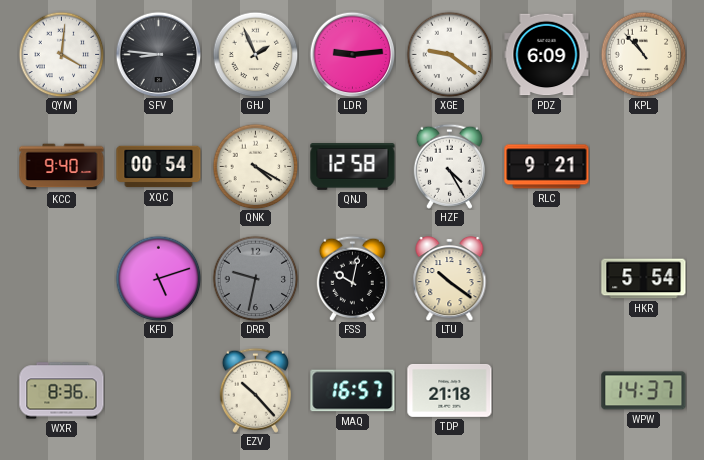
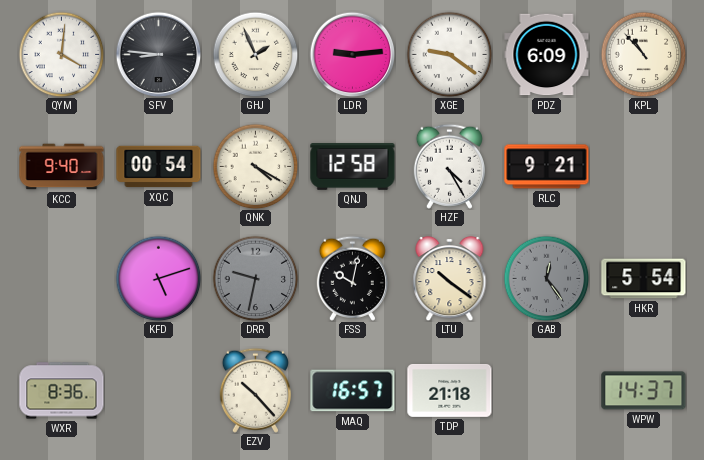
GAB: none -> 12:24 (546, 278)
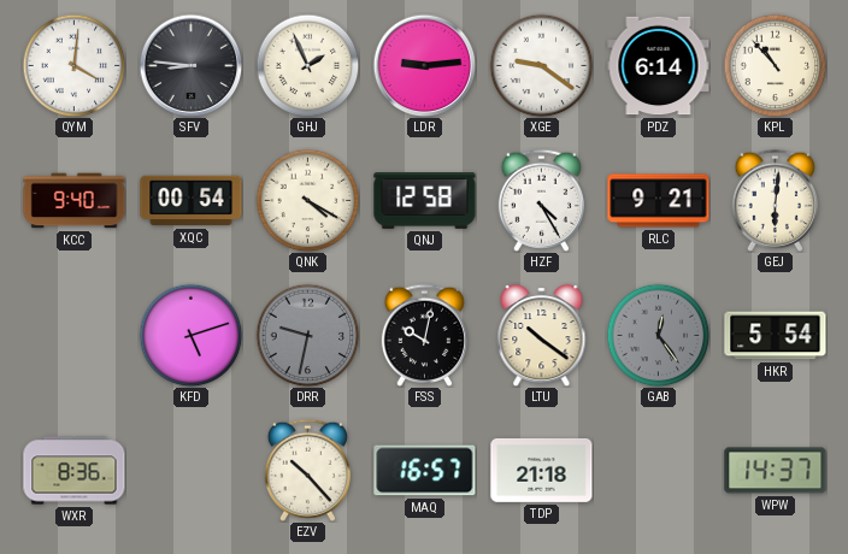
PDZ: 6:09 -> 6:14 (659, 66)
GEJ: none -> 6:01 (775, 200)
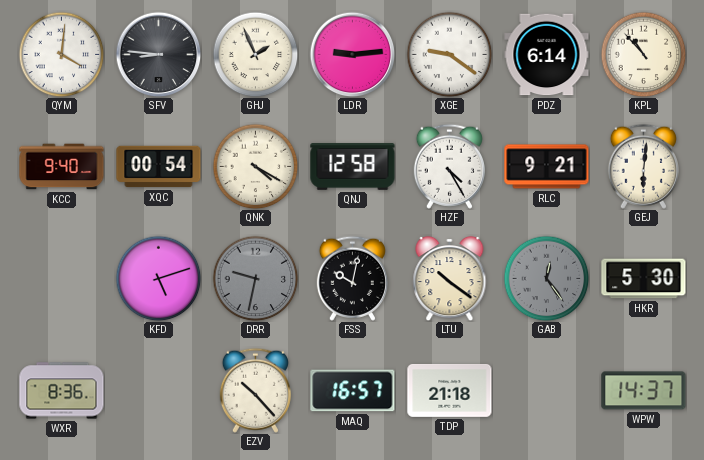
HKR: 5:54 -> 5:30 (644, 279)
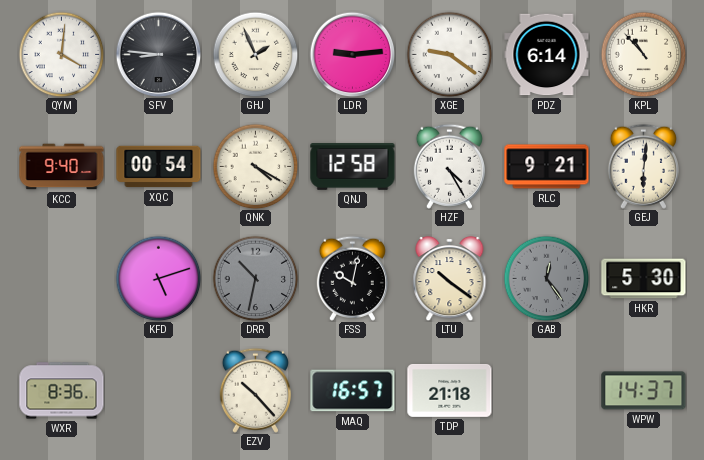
DRR: 9:32 -> 10:32 (255, 278)
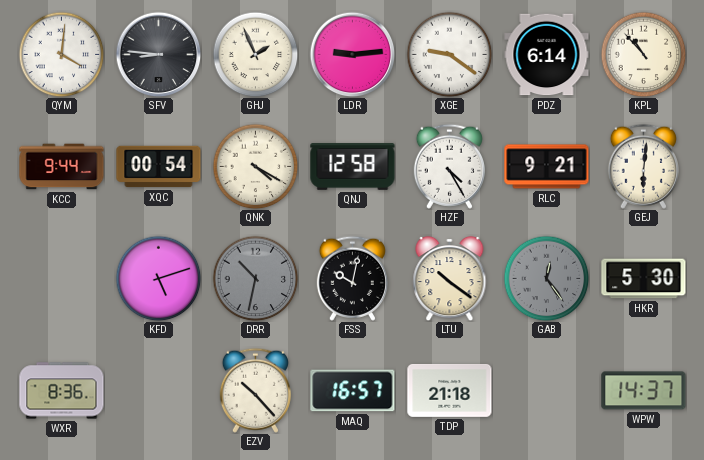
KCC: 9:40 -> 9:44 (62, 167)
